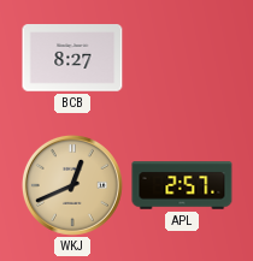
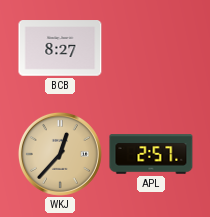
WKJ: 12:41 -> 12:37 (60, 154)
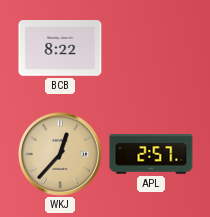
BCB: 8:27 -> 8:22 (60, 48)
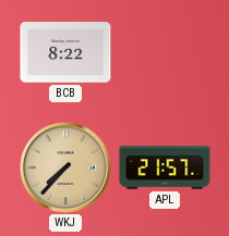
WKJ: 12:37 -> 7:37 (65, 167)
APL: 2:57 -> 21:57 (165, 167)
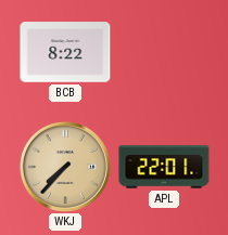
APL: 21:57 -> 22:01 (164, 167)
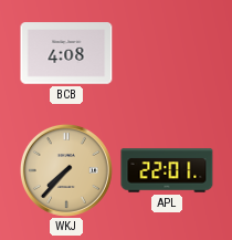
BCB: 8:22 -> 4:08 (66, 53)
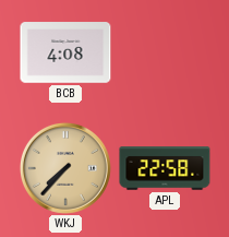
APL: 22:01 -> 22:58 (165, 168)
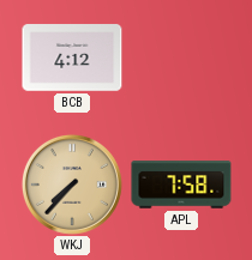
BCB: 4:08 -> 4:12 (72, 58)
APL: 22:58 -> 7:58 (181, 185)
